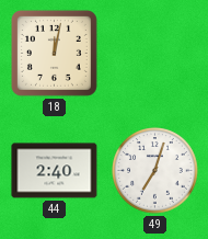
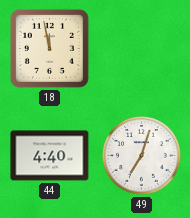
18: 12:02 -> 11:58 (49, 48)
44: 2:40 -> 4:40 (50, 156)
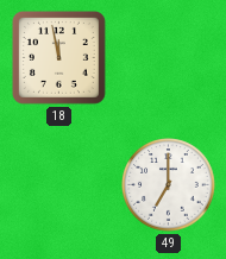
44: 4:40 -> none (50, 156)
49: 7:03 -> 7:00 (169, 185)
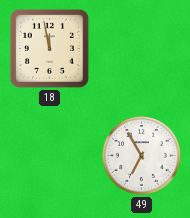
49: 7:00 -> 6:55 (142, 156)
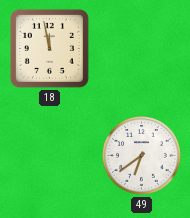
49: 6:55 -> 6:39 (142, 156)
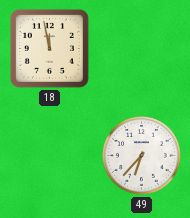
49: 6:39 -> 6:37 (142, 156)
